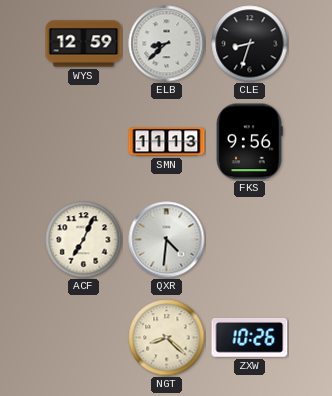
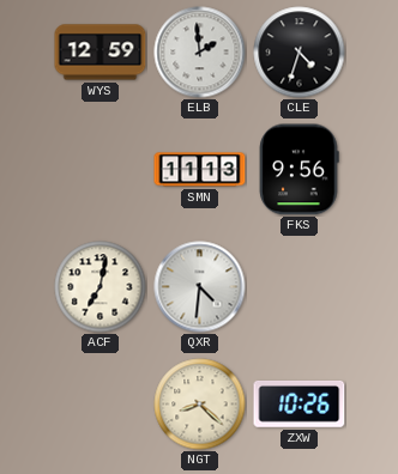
ELB: 8:38 -> 1:59 (200, 53)
CLE: 8:33 -> 4:33 (300, 53)
ACF: 7:04 -> 7:02 (101, 287)
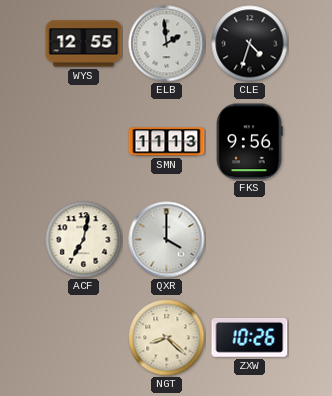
WYS: 12:59 -> 12:55 (84, 44)
QXR: 4:31 -> 4:00 (167, 240)
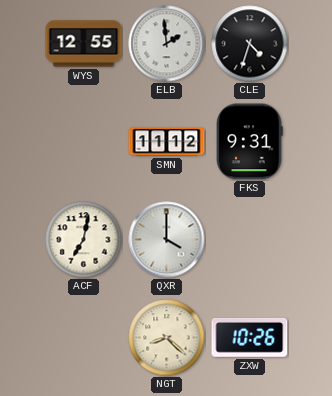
SMN: 11:13 -> 11:12 (167, 142)
FKS: 9:56 -> 9:31 (249, 142)
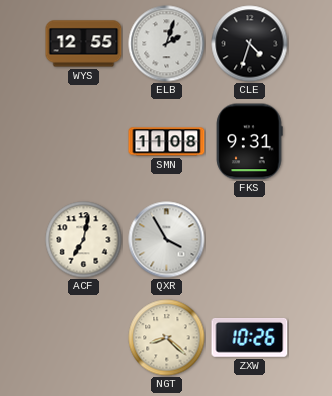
ELB: 1:59 -> 2:03 (167, 44)
SMN: 11:12 -> 11:08 (167, 142)
QXR: 4:00 -> 3:55 (167, 240)
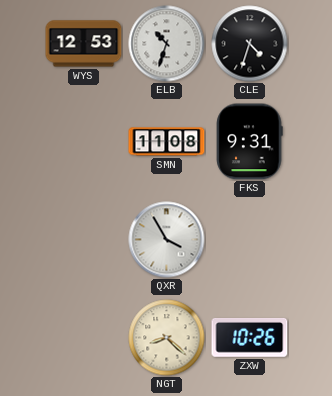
WYS: 12:55 -> 12:53 (84, 44)
ELB: 2:03 -> 10:33 (167, 44)
ACF: 7:02 -> none (84, 240)
